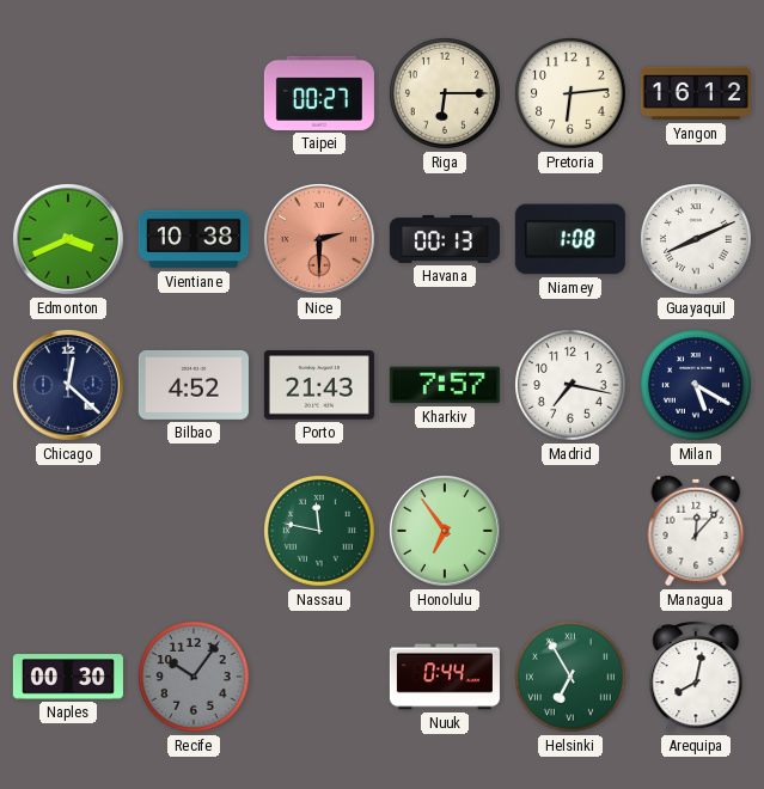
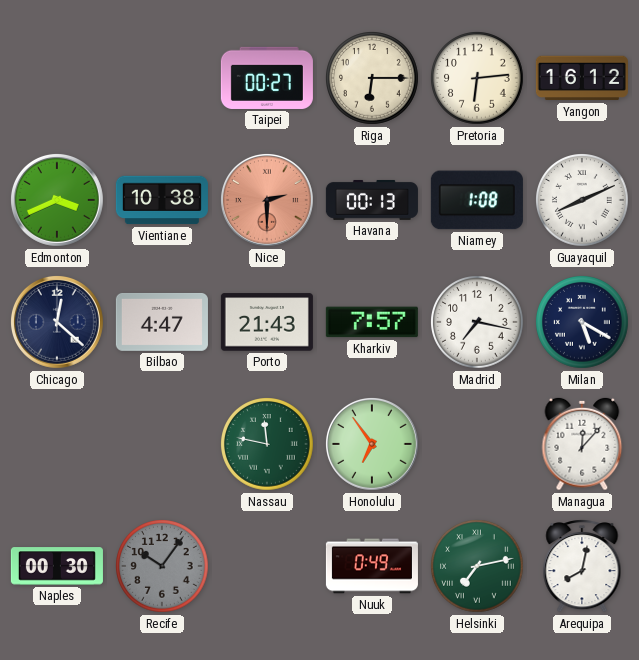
Bilbao: 4:52 -> 4:47 (162, 322)
Nuuk: 0:44 -> 0:49 (372, 566)
Helsinki: 6:55 -> 7:13 (478, 567)
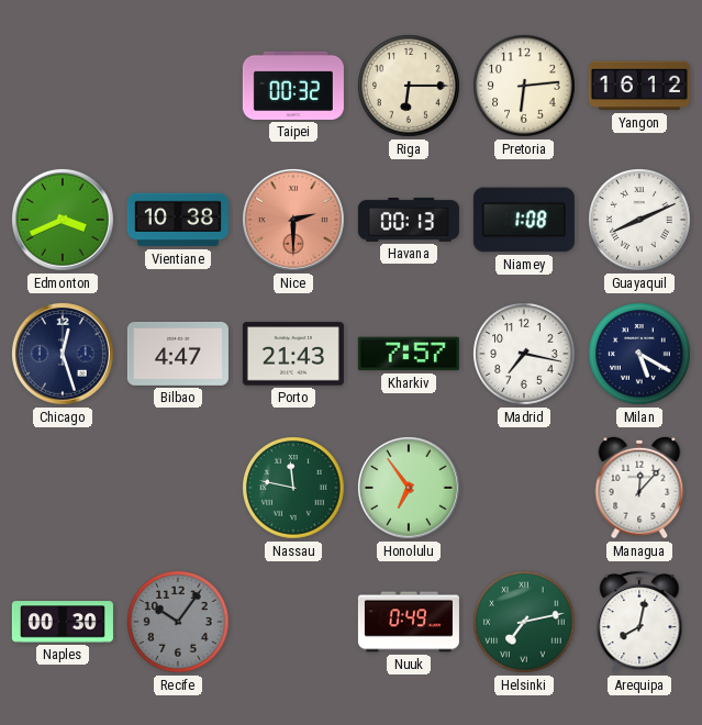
Taipei: 00:27 -> 00:32 (293, 86)
Chicago: 12:22 -> 12:27 (63, 354)
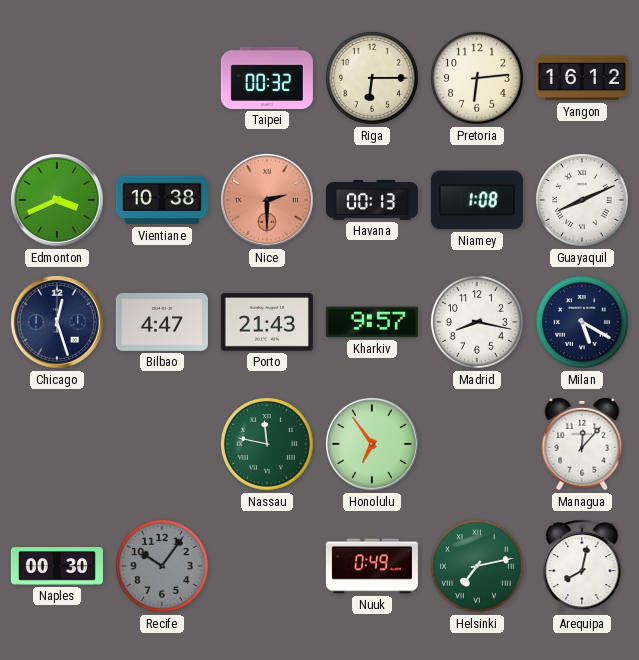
Kharkiv: 7:57 -> 9:57 (372, 322)
Madrid: 7:17 -> 8:17 (478, 323)
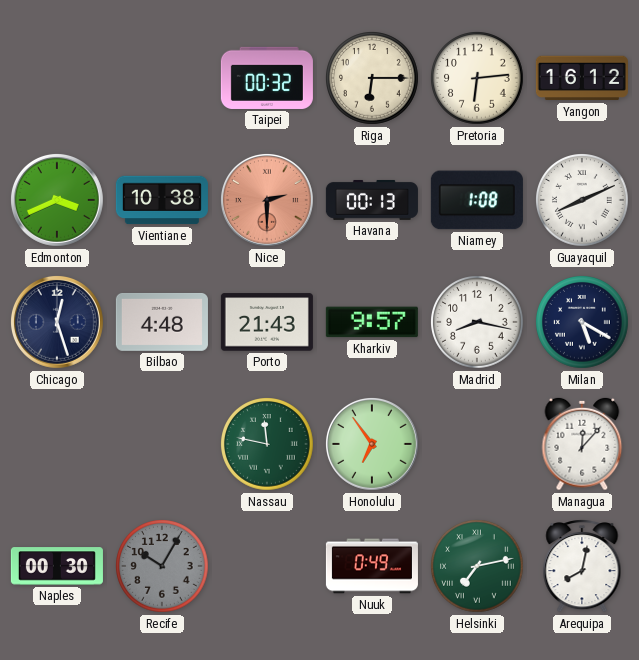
Bilbao: 4:47 -> 4:48 (162, 322)
Recife: 10:06 -> 10:05 (163, 567)
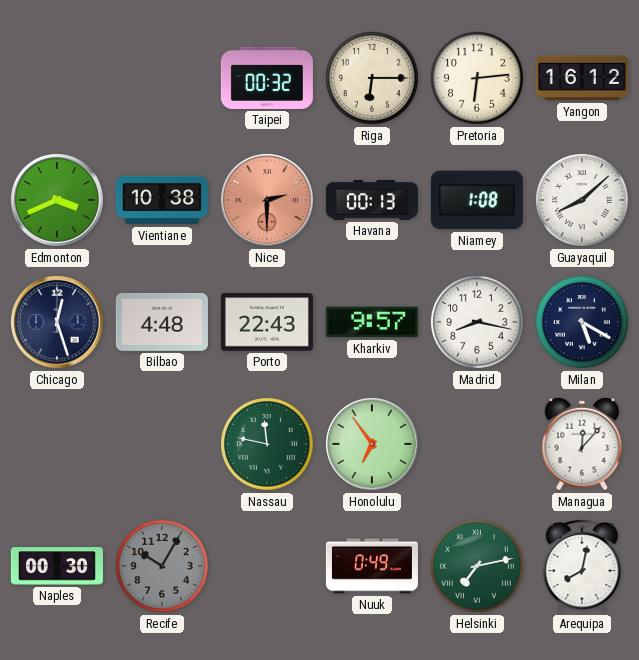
Guayaquil: 8:11 -> 8:08 (583, 201)
Porto: 21:43 -> 22:43 (267, 322)
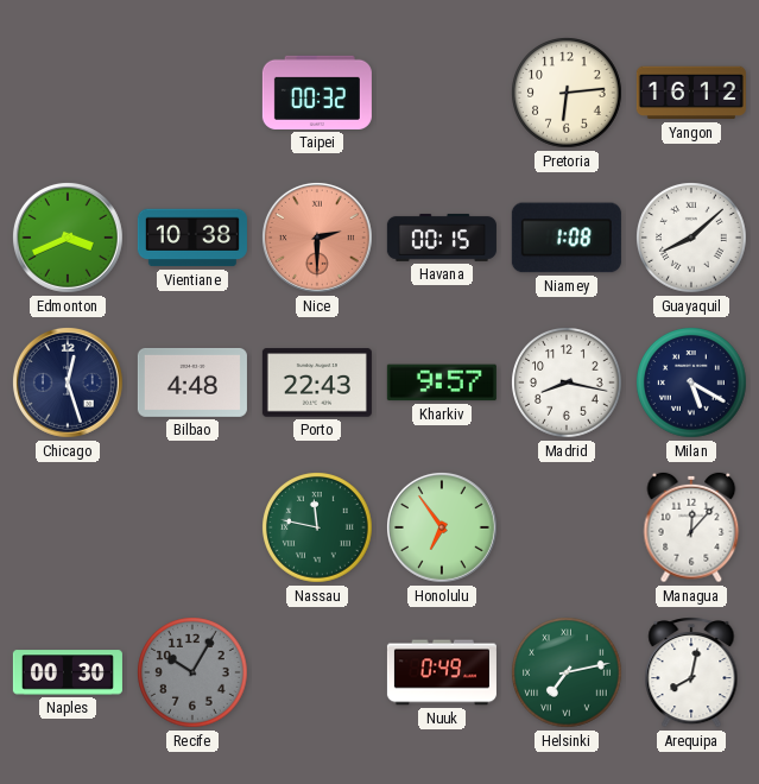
Riga: 6:15 -> none (373, 79)
Havana: 00:13 -> 00:15 (442, 238)
